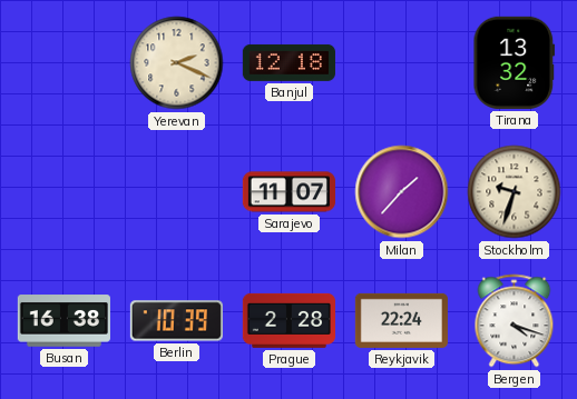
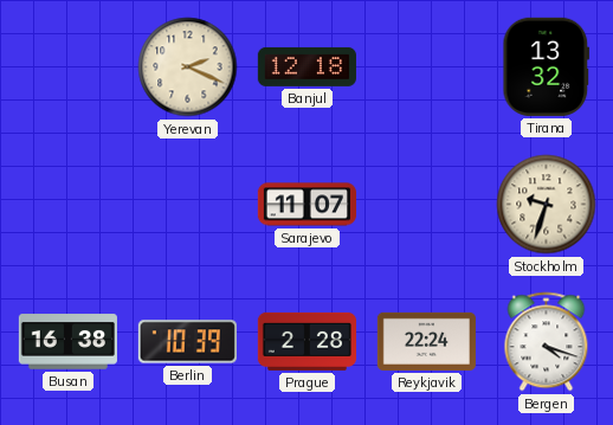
Milan: 1:37 -> none (402, 192)
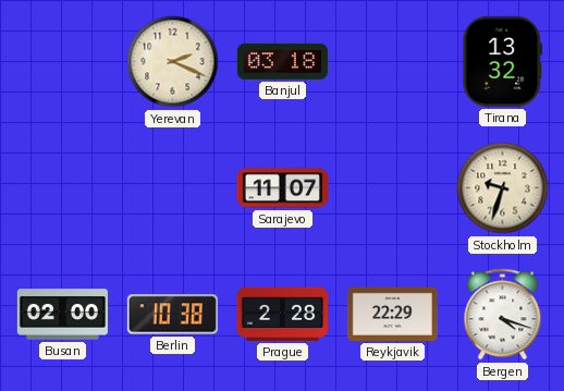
Banjul: 12:18 -> 03:18 (282, 61)
Busan: 16:38 -> 02:00 (62, 315)
Berlin: 10:39 -> 10:38 (172, 315)
Reykjavik: 22:24 -> 22:29 (392, 314)
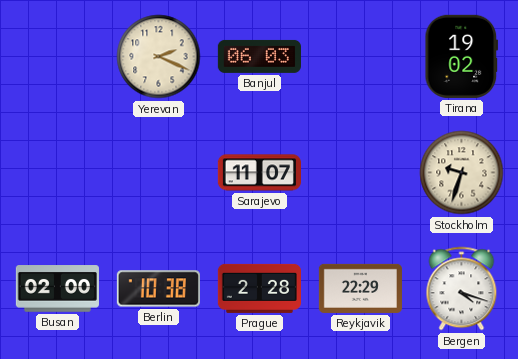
Banjul: 03:18 -> 06:03 (259, 56)
Tirana: 13:32 -> 19:02 (462, 56)
